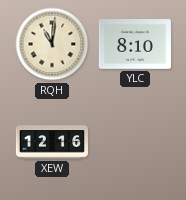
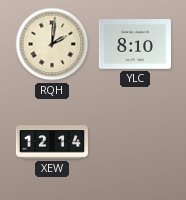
RQH: 11:01 -> 2:01 (52, 44)
XEW: 12:16 -> 12:14 (52, 142)
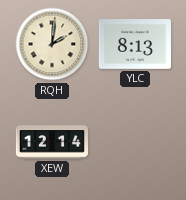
YLC: 8:10 -> 8:13 (135, 44)
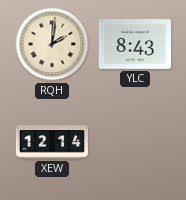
YLC: 8:13 -> 8:43 (135, 44)
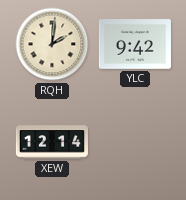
YLC: 8:43 -> 9:42 (135, 44)
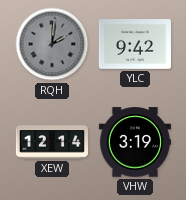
RQH dial: cream -> grey (52, 44)
VHW: none -> 3:19 (135, 142)
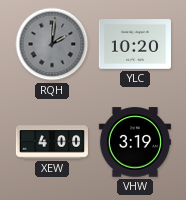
YLC: 9:42 -> 10:20 (135, 44)
XEW: 12:14 -> 4:00 (52, 142)
